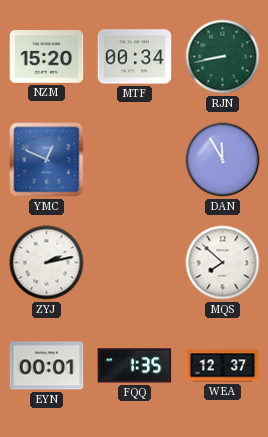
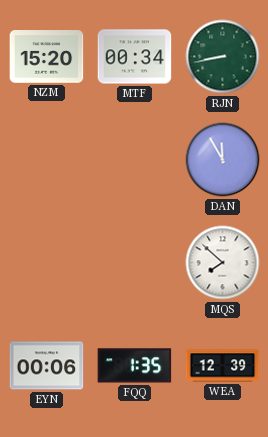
YMC: 12:49 -> none (47, 160)
ZYJ: 2:13 -> none (47, 263)
EYN: 00:01 -> 00:06 (47, 366)
WEA: 12:37 -> 12:39 (223, 366)
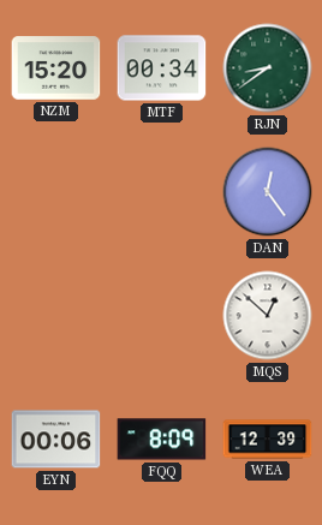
RJN: 8:43 -> 8:39 (268, 68)
DAN: 11:55 -> 12:24 (268, 192)
MQS: 7:52 -> 12:52 (268, 316)
FQQ: 1:35 -> 8:09 (162, 440)
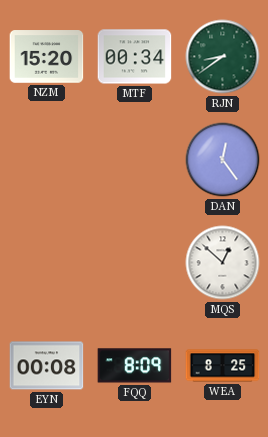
EYN: 00:06 -> 00:08 (47, 366)
WEA: 12:39 -> 8:25 (223, 366)
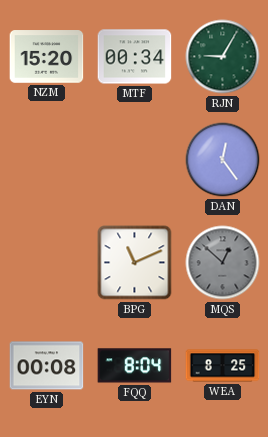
RJN: 8:39 -> 9:05 (223, 57)
BPG: none -> 11:11 (135, 263)
MQS dial: white -> grey (223, 263)
FQQ: 8:09 -> 8:04 (135, 366)
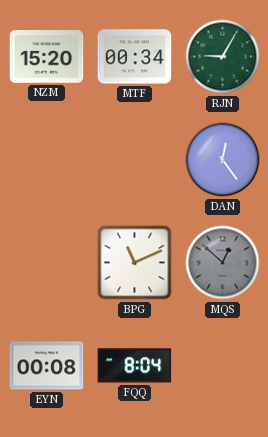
WEA: 8:25 -> none (223, 366)
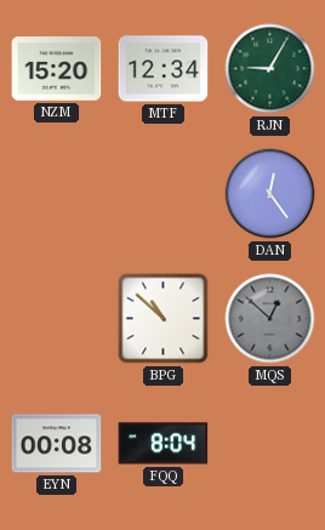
MTF: 00:34 -> 12:34 (164, 69)
BPG: 11:11 -> 10:52 (164, 319)
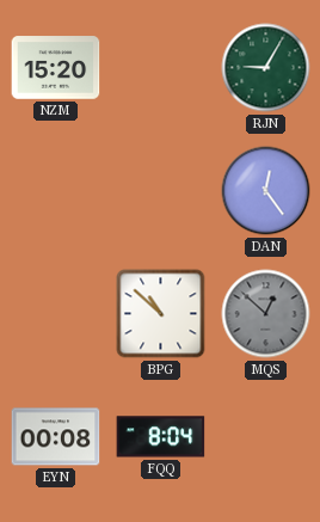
MTF: 12:34 -> none (164, 69)
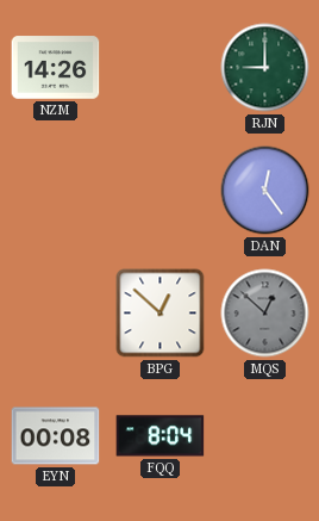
NZM: 15:20 -> 14:26 (56, 68)
RJN: 9:05 -> 9:00 (265, 68)
BPG: 10:52 -> 12:52 (161, 314)
